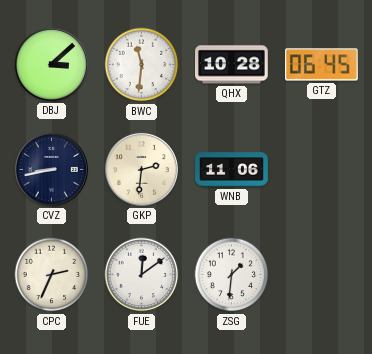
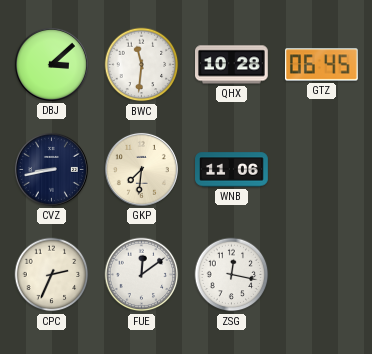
GKP: 2:31 -> 7:31 (141, 169)
ZSG: 1:31 -> 12:17 (232, 275)
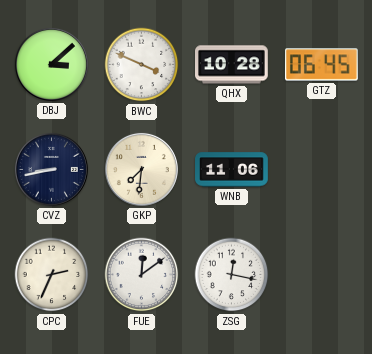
BWC: 11:31 -> 3:49 (142, 65)
